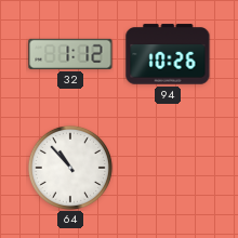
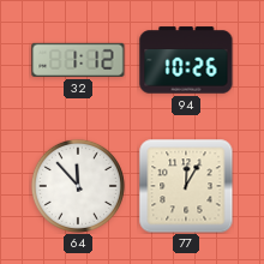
64: 10:53 -> 11:53 (78, 186)
77: none -> 12:05 (186, 186)
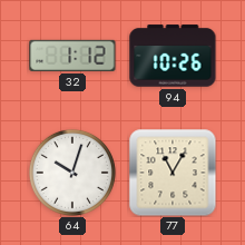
64: 11:53 -> 10:03 (72, 173)
77: 12:05 -> 11:05 (173, 173)
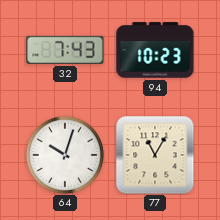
32: 1:12 -> 7:43 (65, 50)
94: 10:26 -> 10:23 (155, 50)
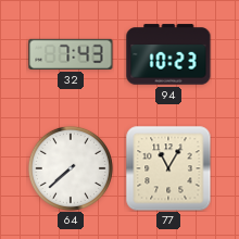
64: 10:03 -> 7:38 (71, 168)
